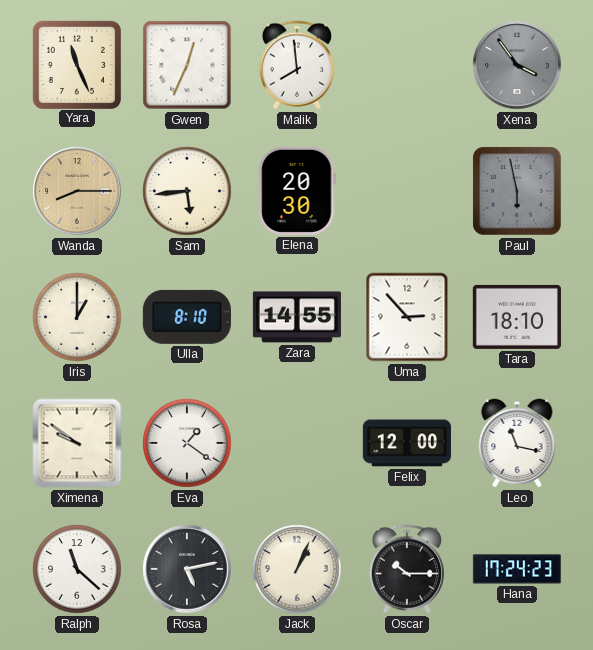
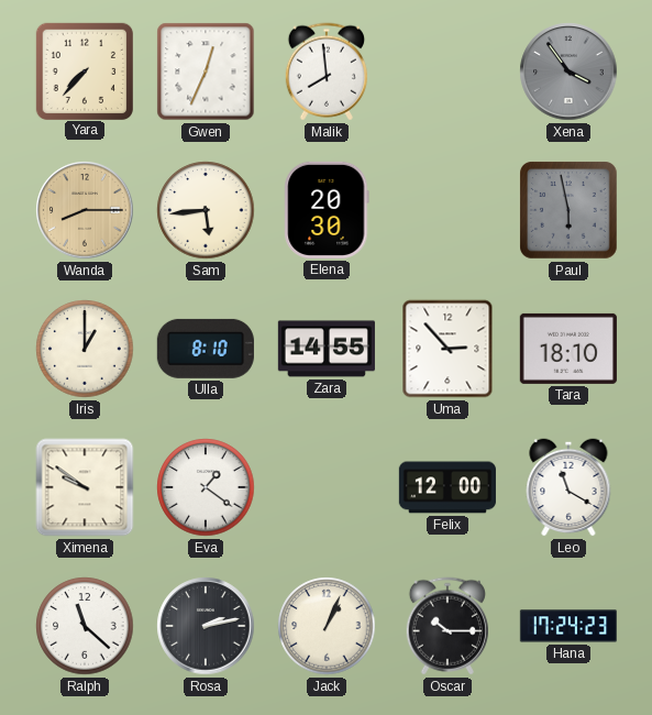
Yara: 11:26 -> 7:37 (84, 70)
Leo: 11:17 -> 11:20 (568, 487)
Rosa: 5:13 -> 2:13 (206, 626)
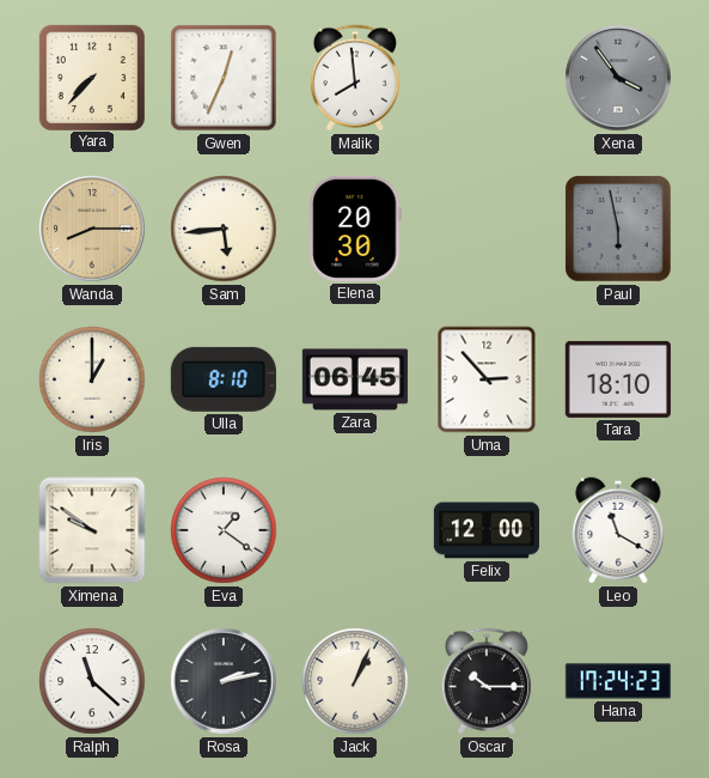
Zara: 14:55 -> 06:45 (355, 379)
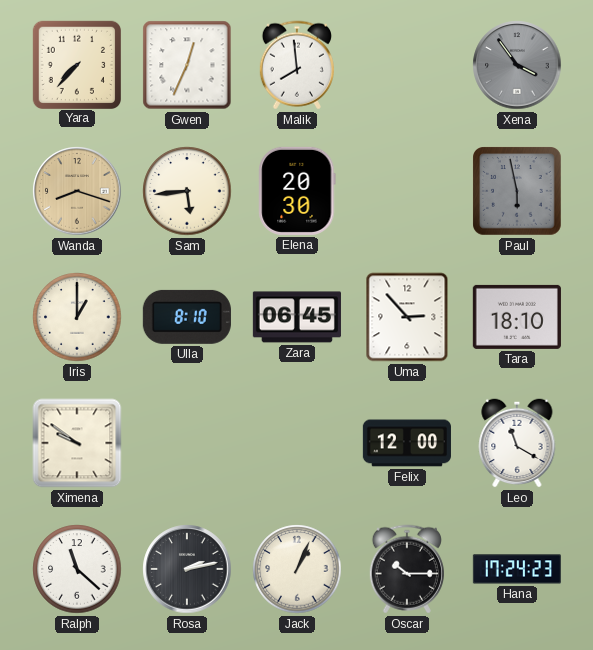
Wanda: 8:15 -> 8:18 (77, 191)
Eva: 1:21 -> none (224, 530)
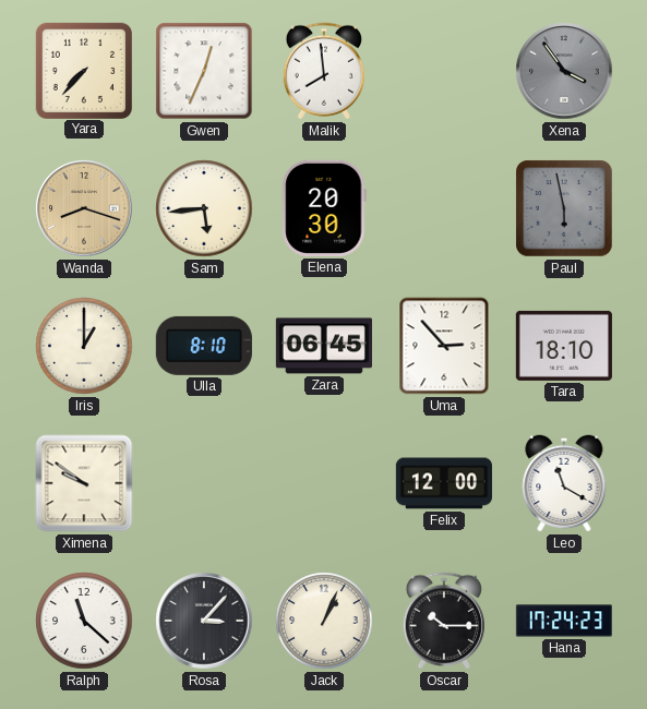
Rosa: 2:13 -> 3:07 (204, 621)
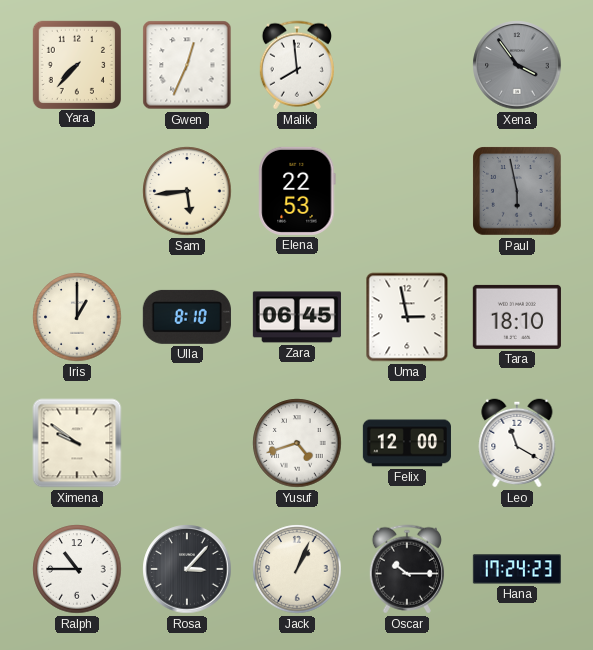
Wanda: 8:18 -> none (84, 208)
Elena: 20:30 -> 22:53 (297, 191)
Uma: 2:53 -> 2:58 (407, 317)
Yusuf: none -> 4:42 (297, 443)
Ralph: 11:22 -> 10:45 (77, 569)
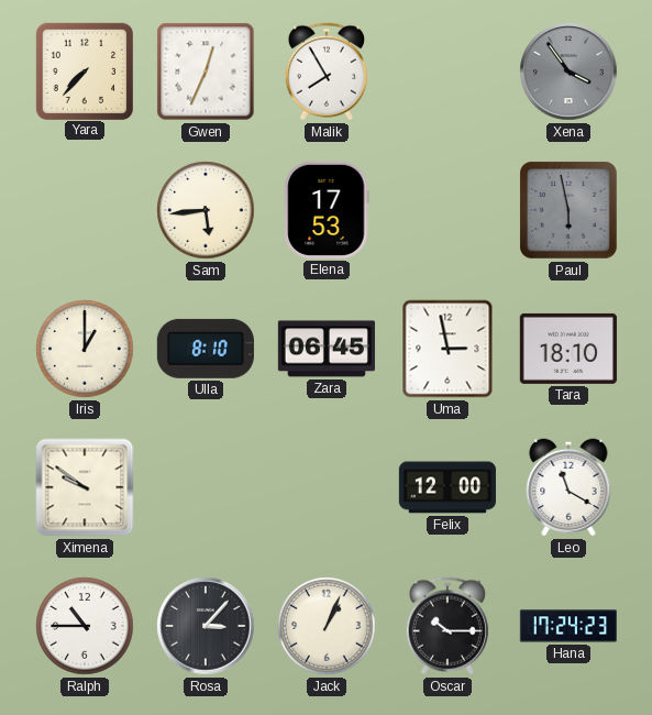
Malik: 7:59 -> 7:55 (327, 71)
Elena: 22:53 -> 17:53 (327, 210)
Yusuf: 4:42 -> none (297, 443)
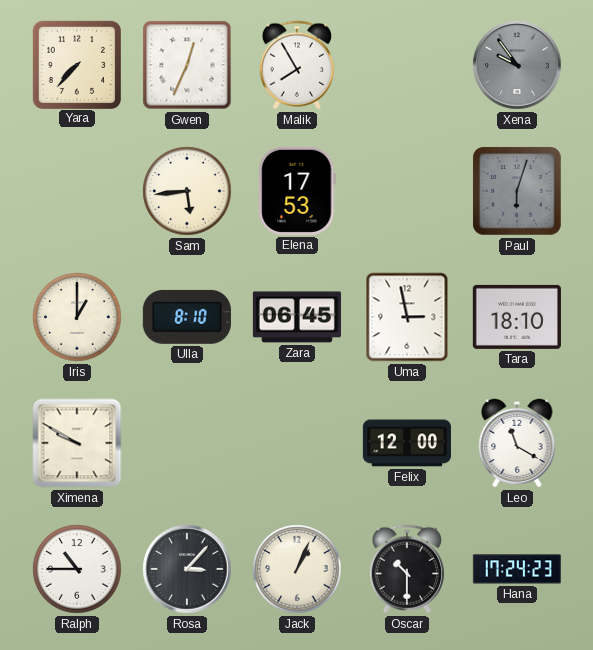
Xena: 3:54 -> 9:54 (517, 65)
Paul: 5:58 -> 6:03 (518, 192)
Ximena: 9:51 -> 9:50 (77, 443)
Oscar: 10:15 -> 10:30 (407, 569)
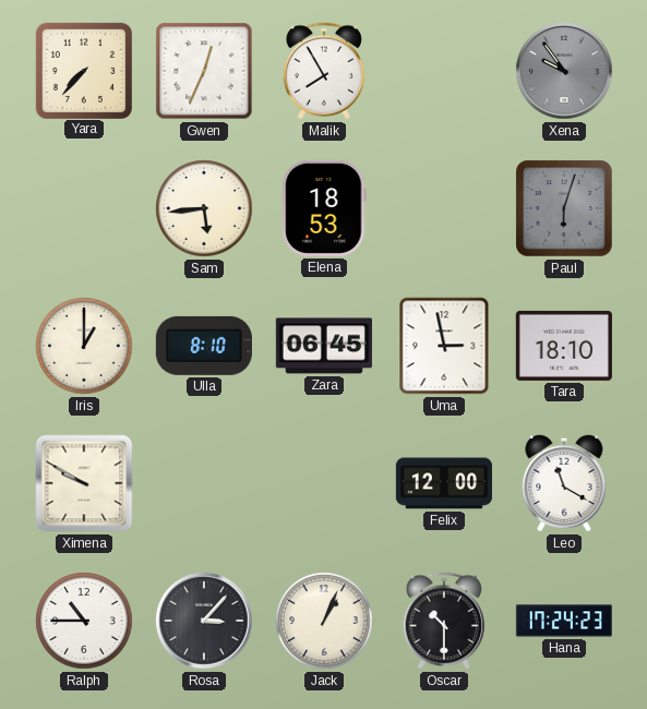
Elena: 17:53 -> 18:53 (324, 208)
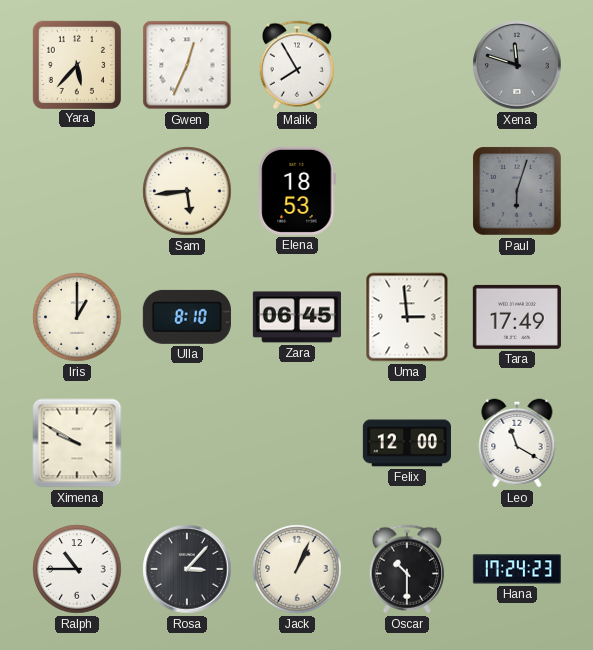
Yara: 7:37 -> 5:37 (76, 64)
Xena: 9:54 -> 11:48 (517, 65)
Uma: 2:58 -> 2:59 (407, 317)
Tara: 18:10 -> 17:49 (517, 317)
